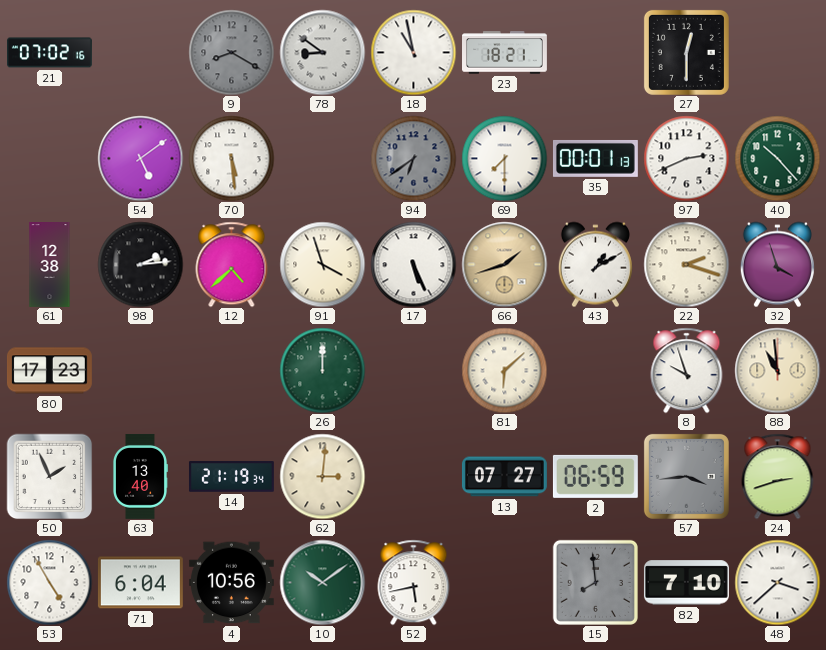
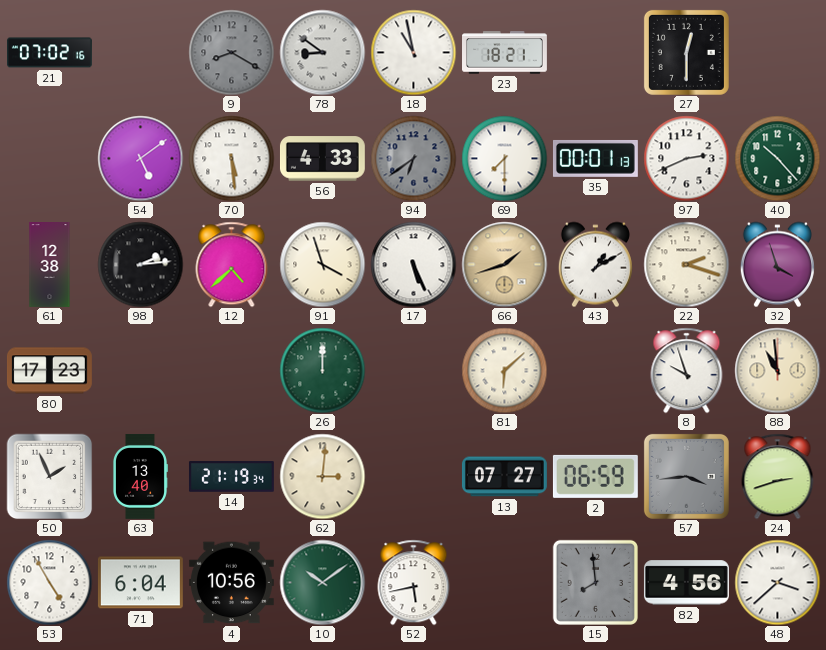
56: none -> 4:33 (322, 159)
82: 7:10 -> 4:56 (686, 583)
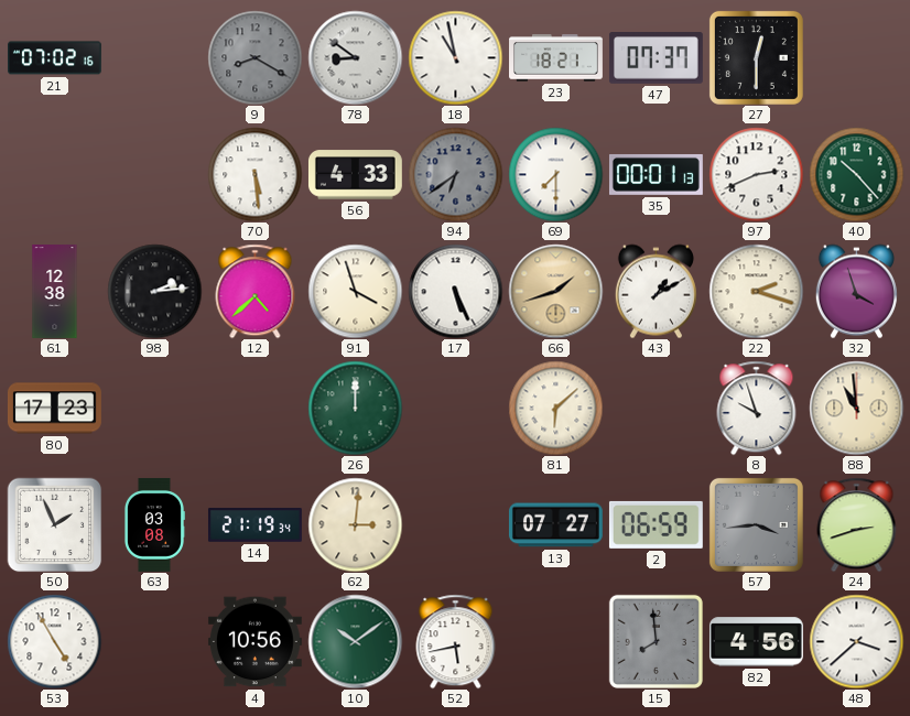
47: none -> 07:37 (656, 58)
54: 5:09 -> none (140, 158)
63: 13:40 -> 03:08 (154, 524)
71: 6:04 -> none (140, 583)
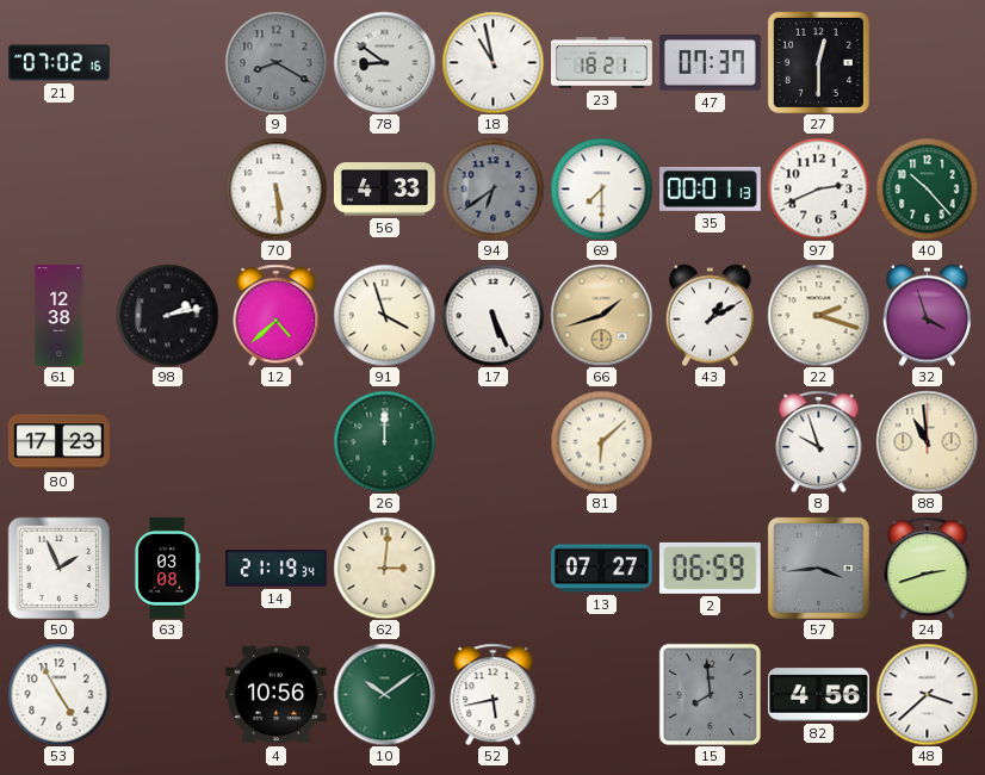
98: 2:14 -> 2:13 (167, 315)
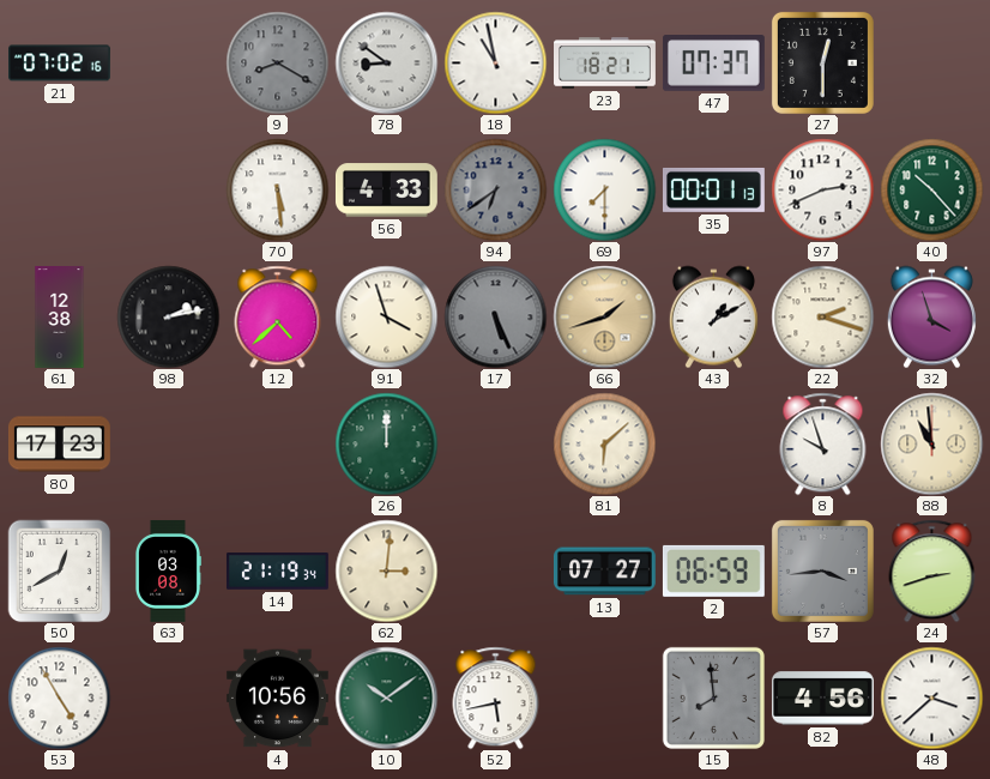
17 dial: white -> grey (495, 316)
50: 1:56 -> 12:40 (59, 570)
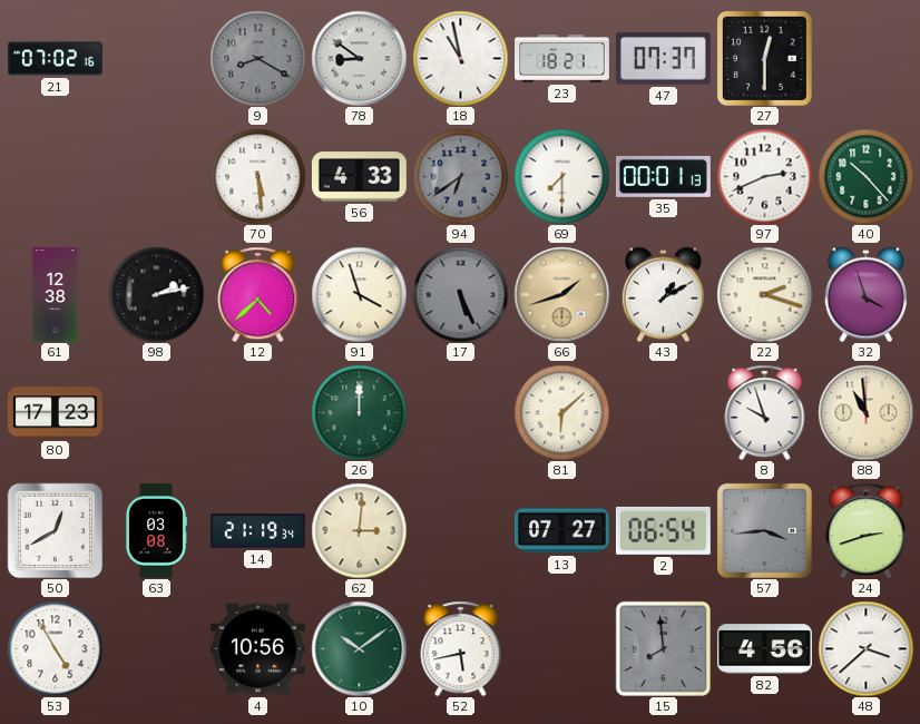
2: 06:59 -> 06:54 (663, 530)
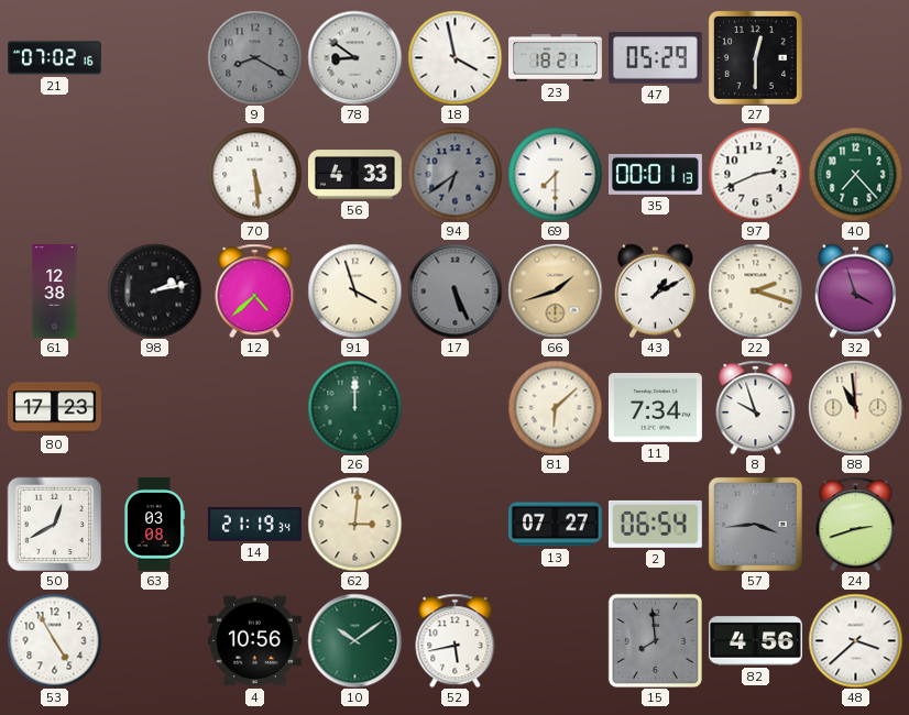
18: 10:58 -> 3:58 (454, 57)
47: 07:37 -> 05:29 (655, 58)
40: 10:23 -> 7:23 (855, 174)
11: none -> 7:34 (655, 408)
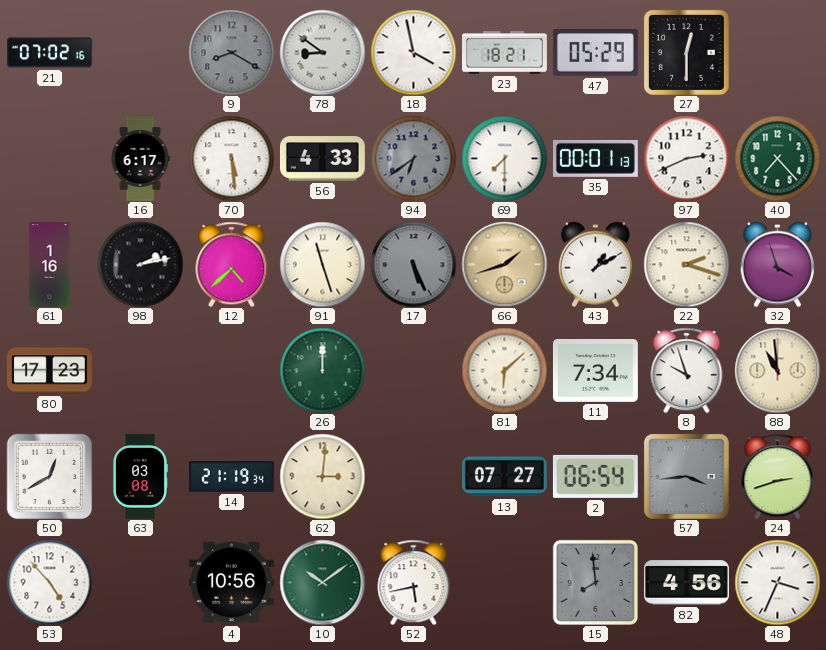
16: none -> 6:17 (140, 159)
61: 12:38 -> 1:16 (50, 265)
91: 3:57 -> 11:27 (322, 264)
53: 4:55 -> 4:53 (49, 582)
48: 3:38 -> 3:34 (777, 582)
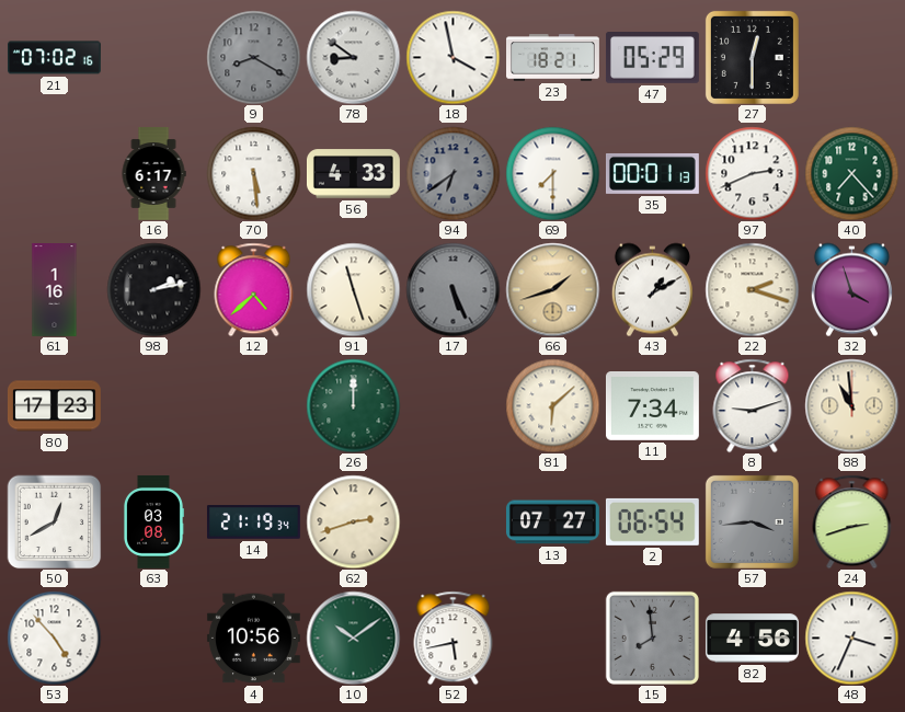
8: 9:57 -> 9:12 (753, 405)
62: 3:01 -> 2:42 (353, 521)
